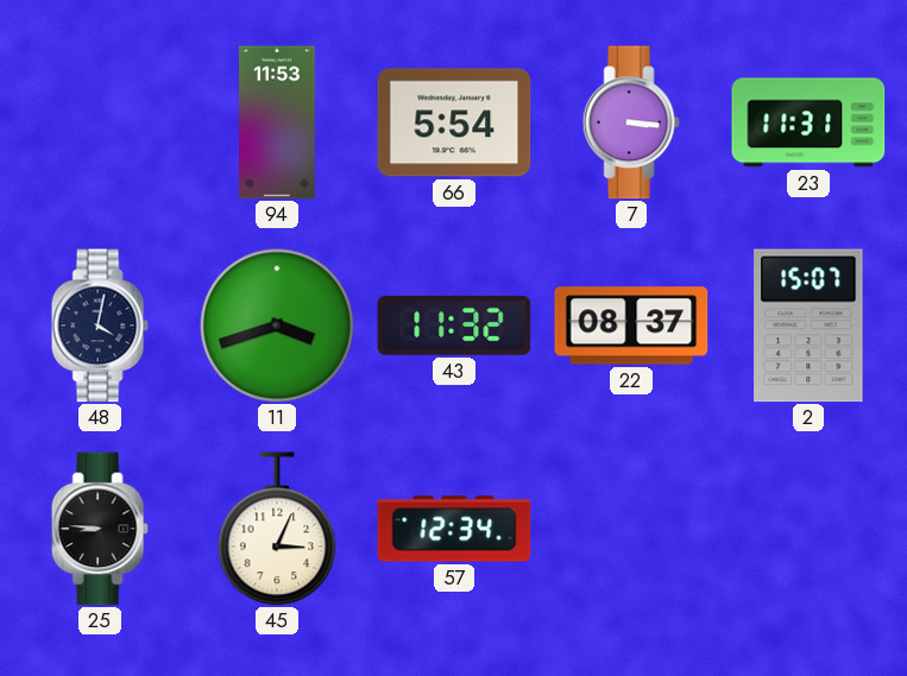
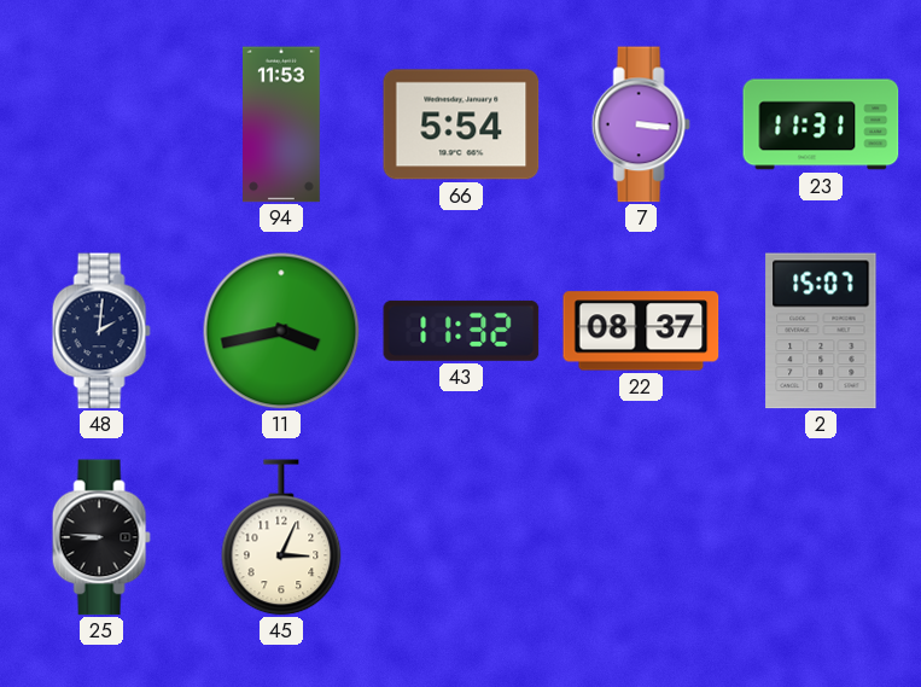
48: 4:02 -> 2:01 (101, 331)
11: 3:42 -> 3:43 (281, 331)
57: 12:34 -> none (454, 529)
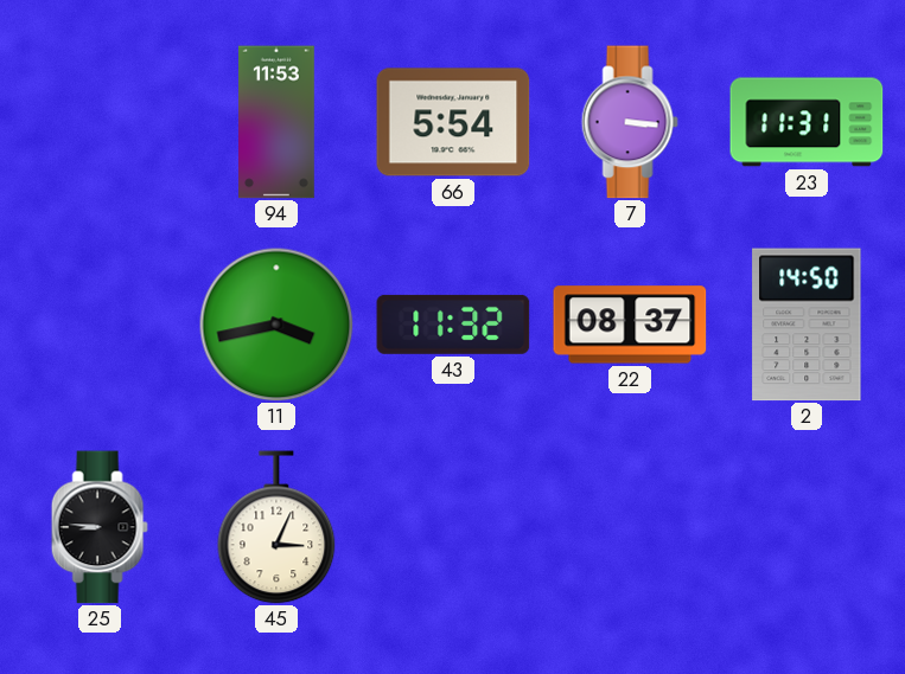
48: 2:01 -> none (101, 331)
2: 15:07 -> 14:50 (807, 325)
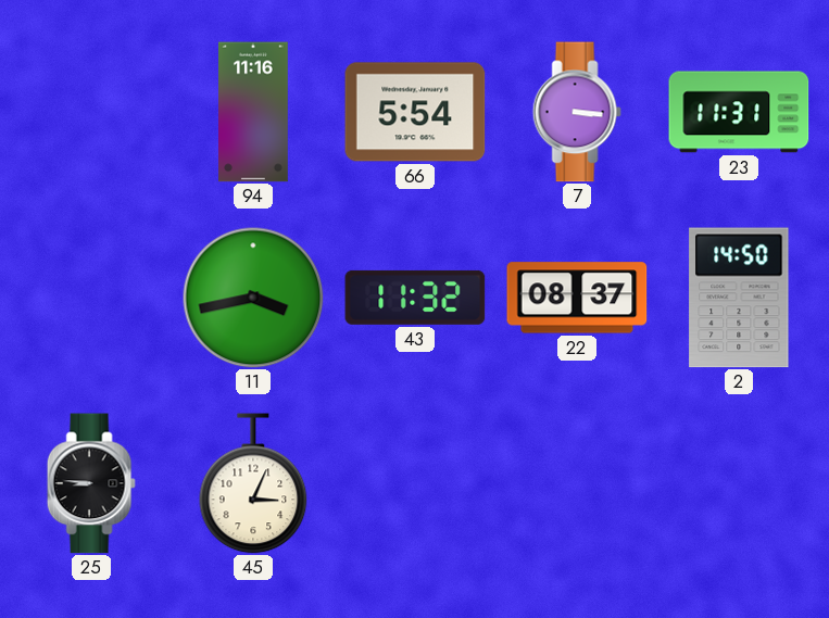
94: 11:53 -> 11:16 (254, 112)
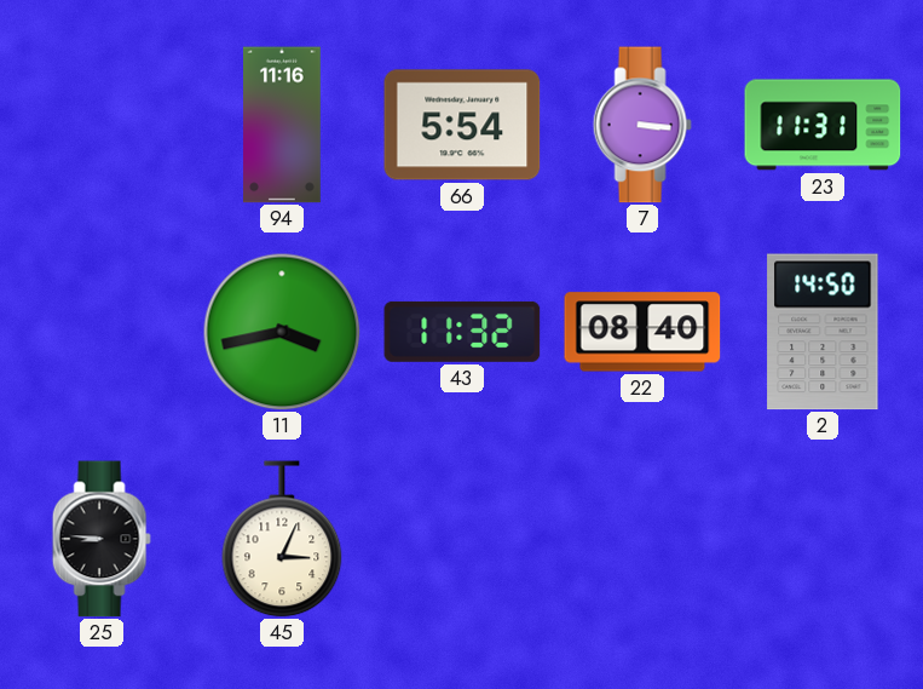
22: 08:37 -> 08:40 (642, 332)
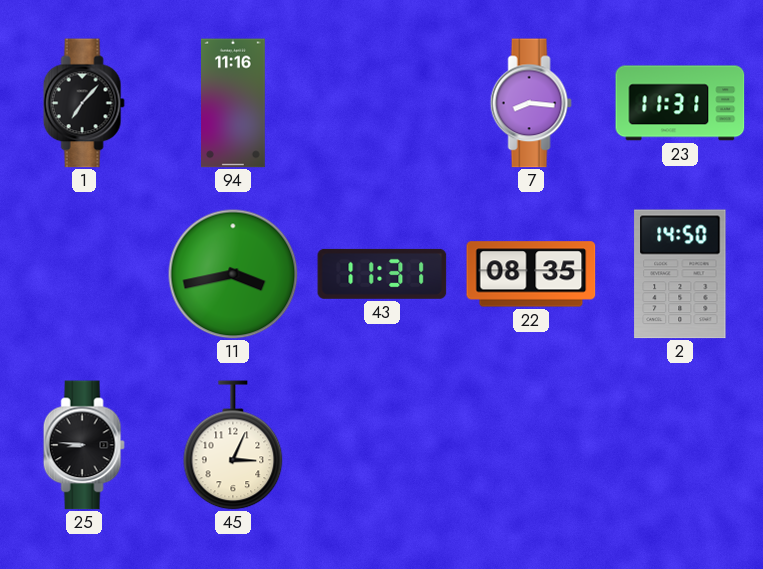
1: none -> 7:07 (84, 103)
66: 5:54 -> none (462, 125)
7: 3:16 -> 8:16 (531, 103)
43: 11:32 -> 11:31 (382, 274)
22: 08:40 -> 08:35 (531, 274)
